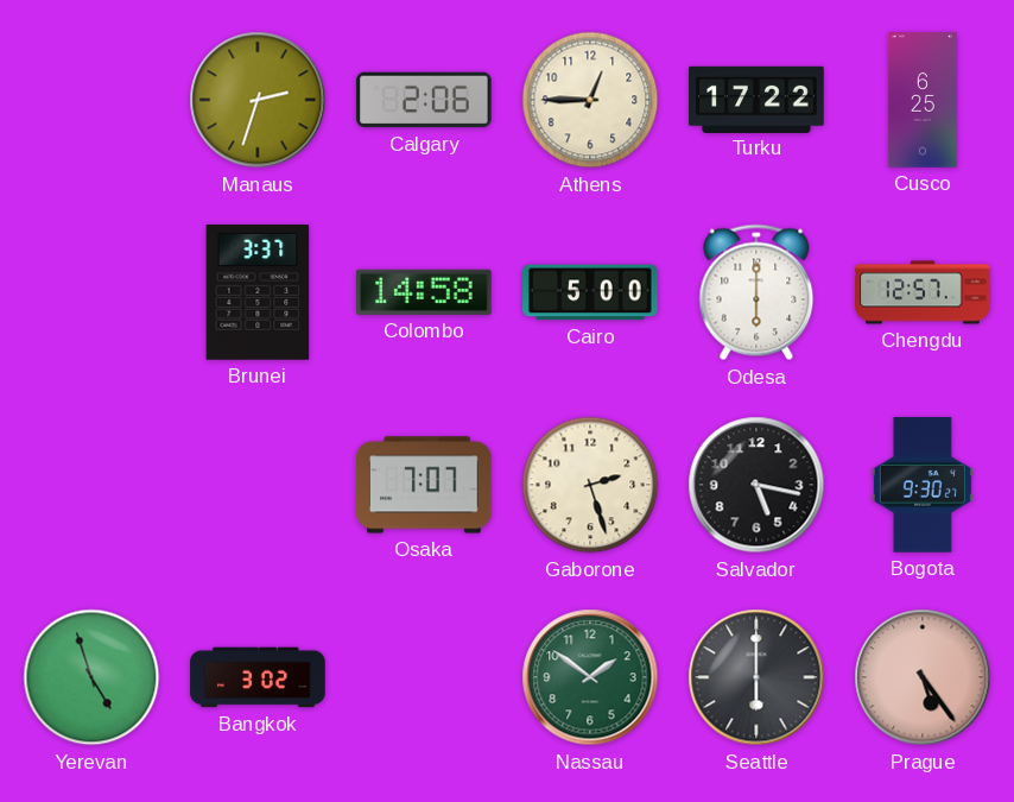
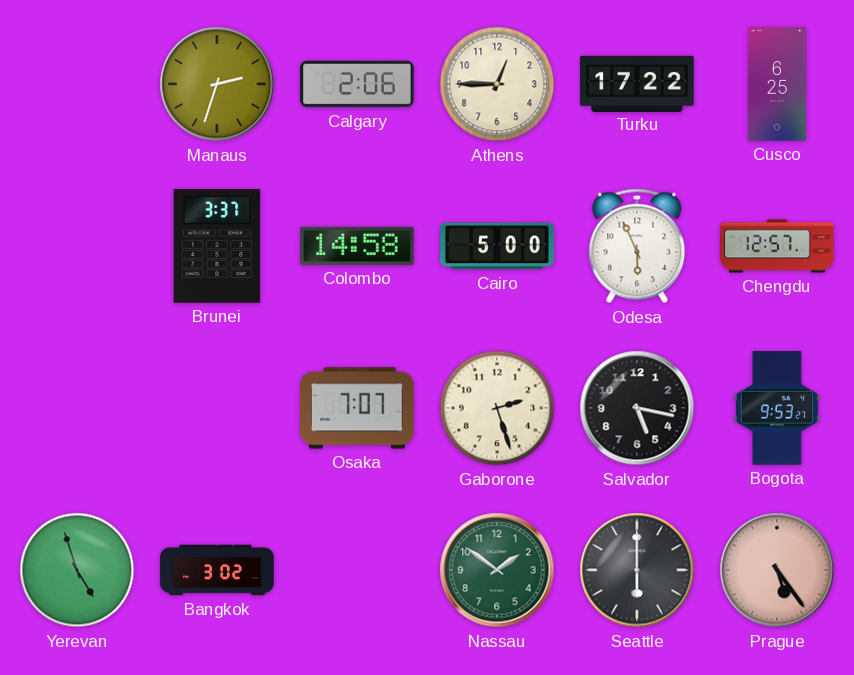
Odesa: 6:00 -> 5:56 (637, 246)
Bogota: 9:30 -> 9:53 (777, 408)
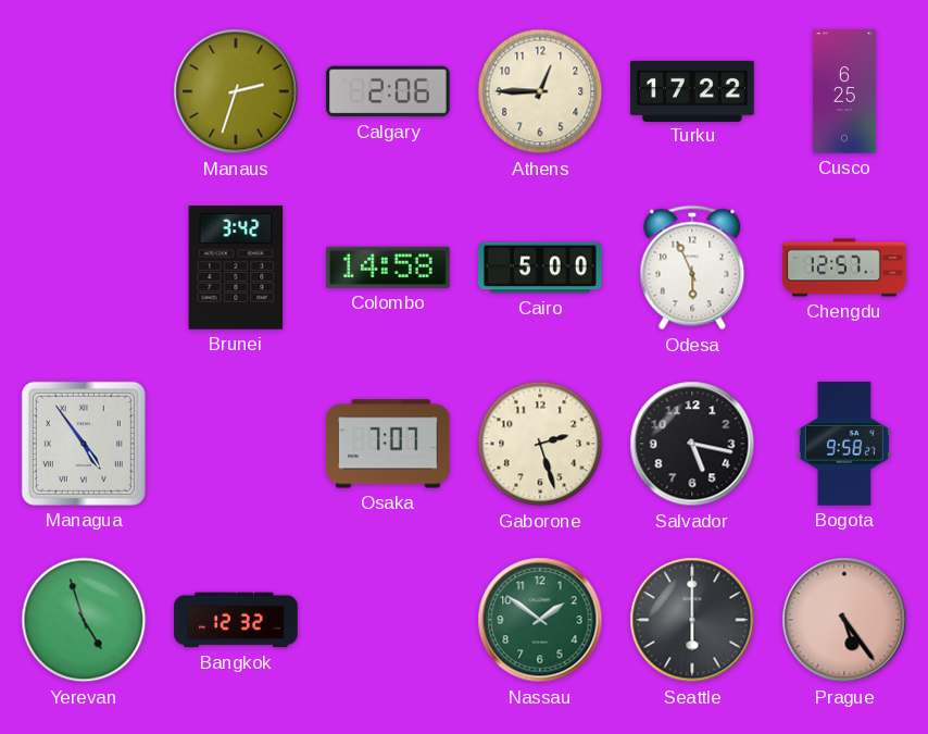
Brunei: 3:37 -> 3:42 (236, 268)
Managua: none -> 4:54 (84, 444)
Bogota: 9:53 -> 9:58 (844, 444)
Bangkok: 3:02 -> 12:32 (236, 620)
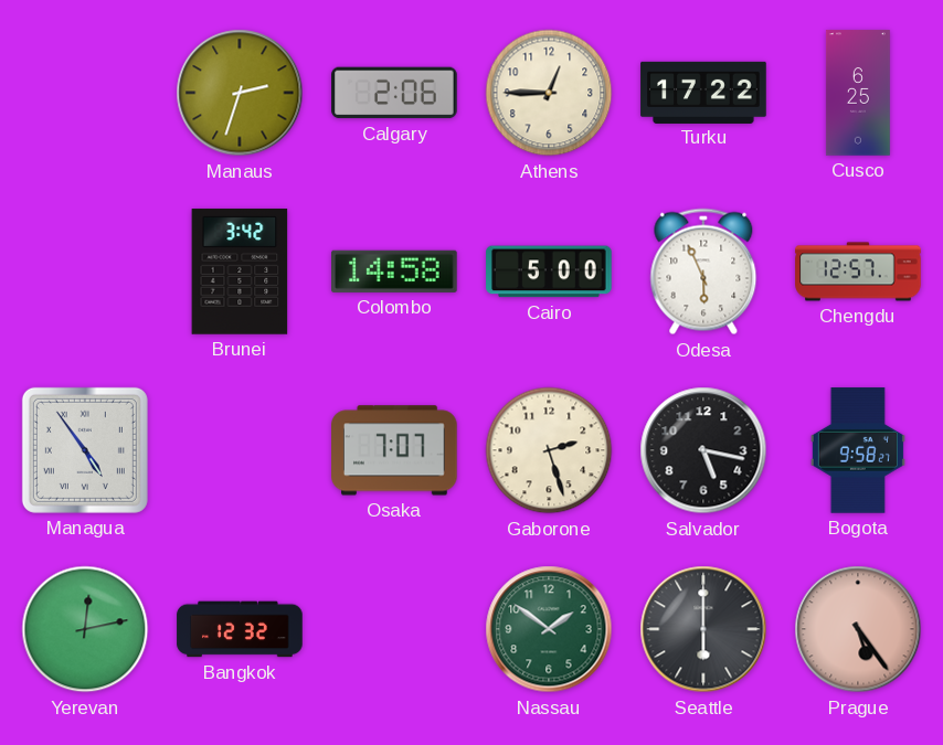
Yerevan: 4:57 -> 12:13 (85, 629)
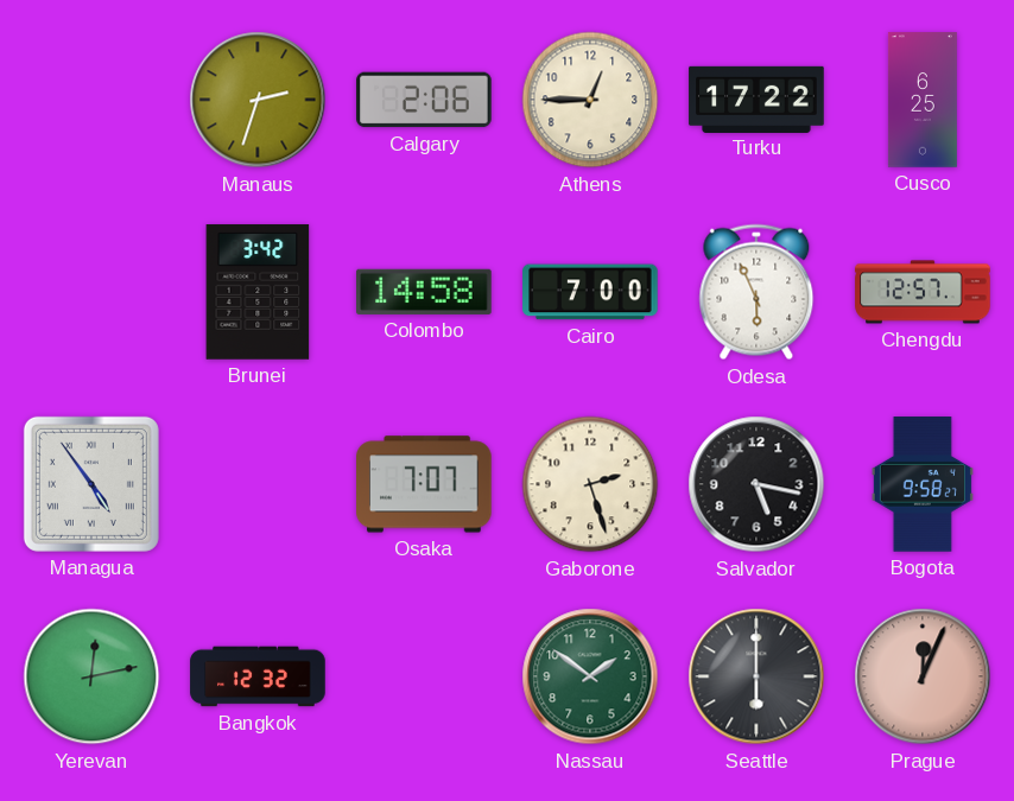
Cairo: 5:00 -> 7:00 (590, 292)
Prague: 5:24 -> 12:04 (923, 676)
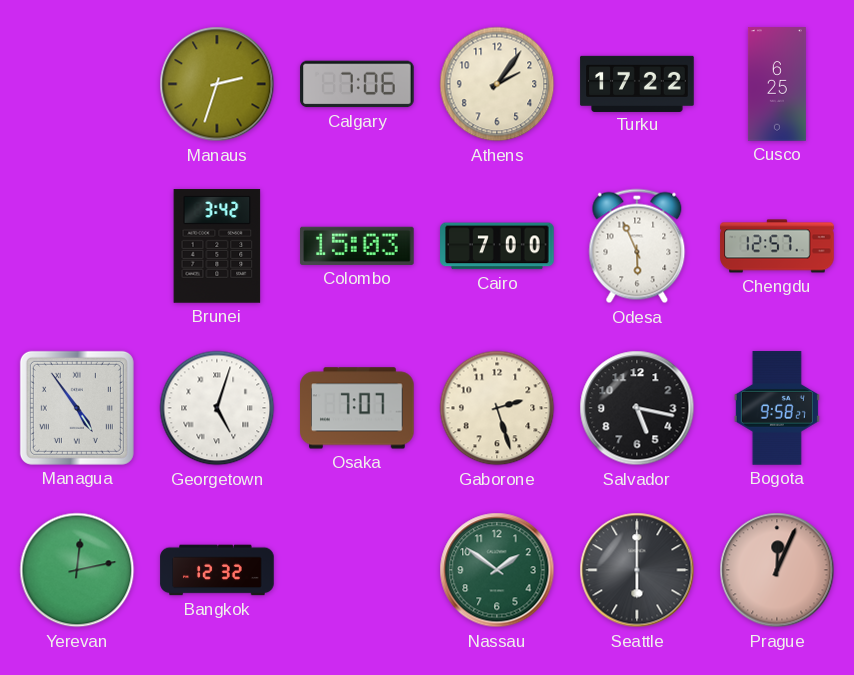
Calgary: 2:06 -> 7:06 (357, 84)
Athens: 12:45 -> 2:06 (497, 84)
Colombo: 14:58 -> 15:03 (357, 246)
Georgetown: none -> 5:03 (217, 408)
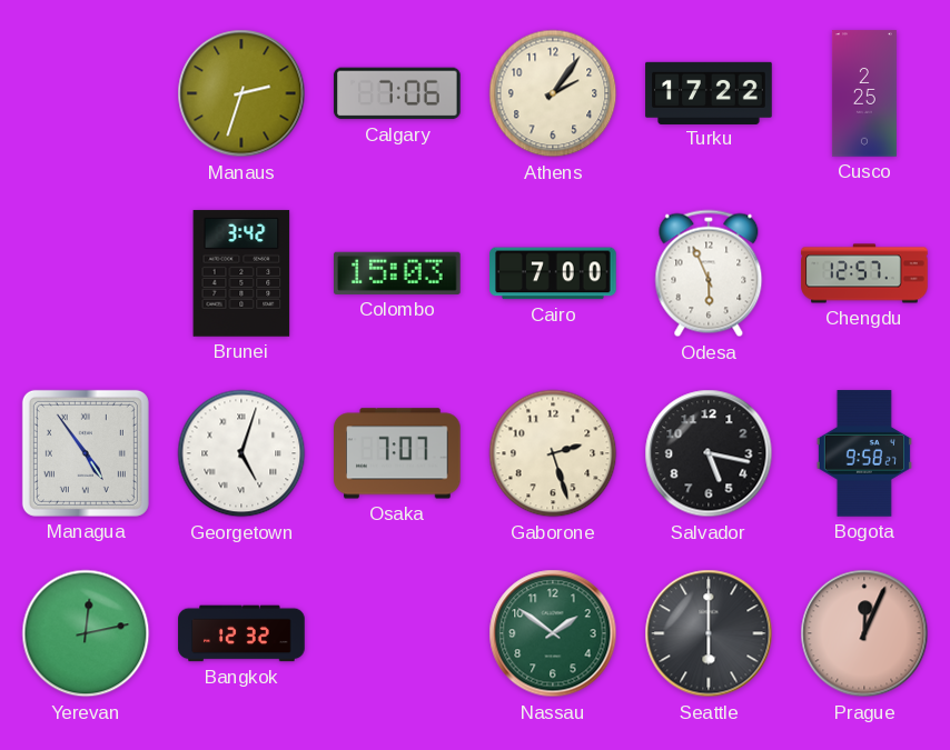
Cusco: 6:25 -> 2:25 (864, 93)
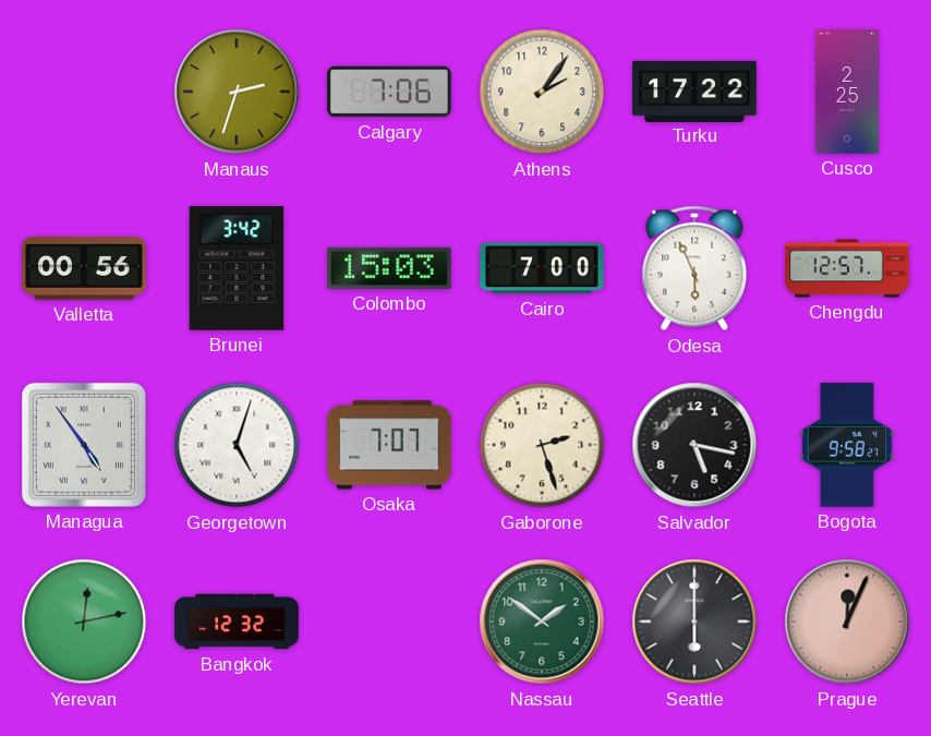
Valletta: none -> 00:56 (84, 269)
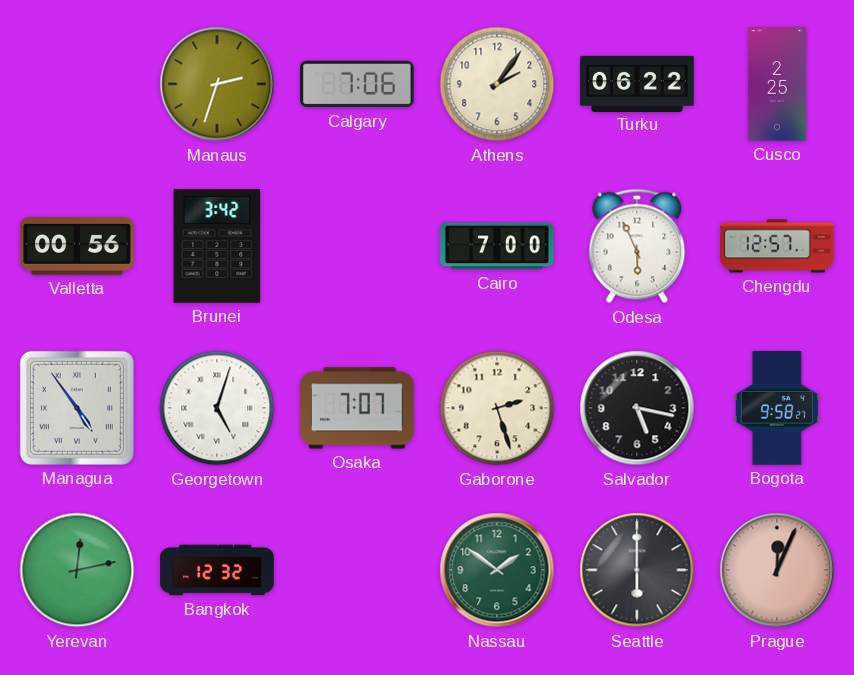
Turku: 17:22 -> 06:22 (637, 83)
Colombo: 15:03 -> none (389, 268)
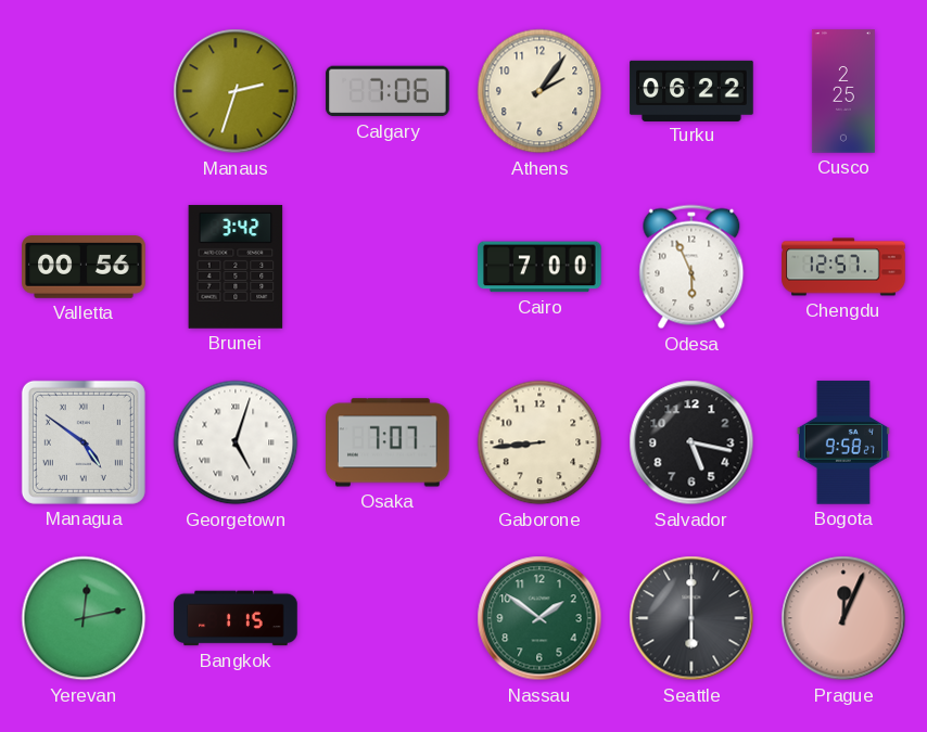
Managua: 4:54 -> 4:51 (84, 442)
Gaborone: 2:27 -> 8:44 (539, 442)
Bangkok: 12:32 -> 1:15 (236, 618)
